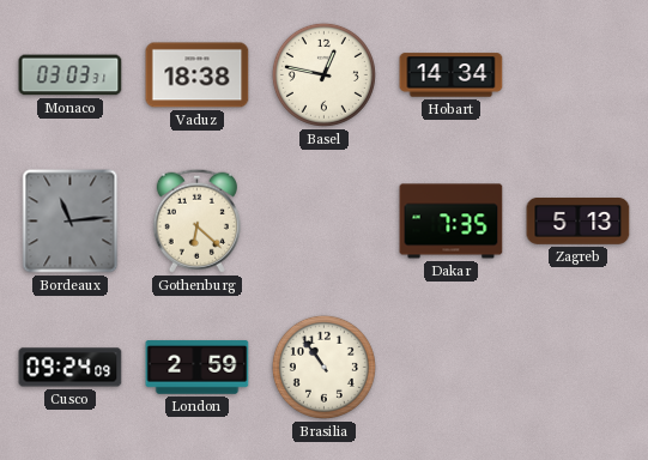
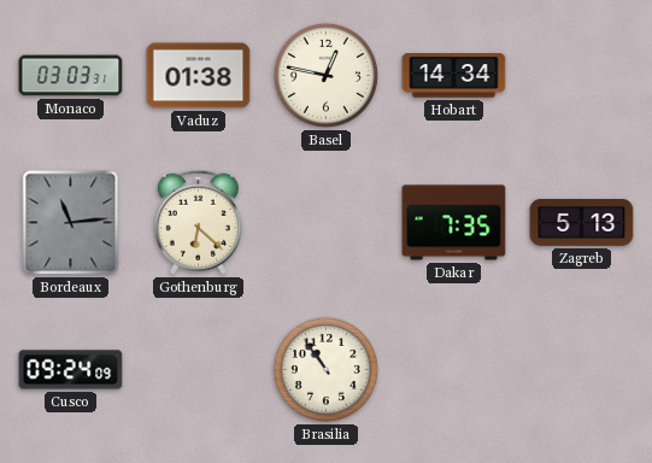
Vaduz: 18:38 -> 01:38 (199, 76)
London: 2:59 -> none (198, 368)
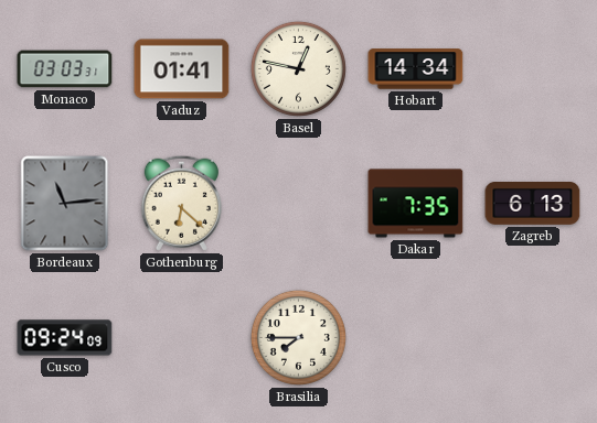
Vaduz: 01:38 -> 01:41 (182, 69)
Zagreb: 5:13 -> 6:13 (533, 204)
Brasilia: 10:54 -> 7:45 (298, 337)
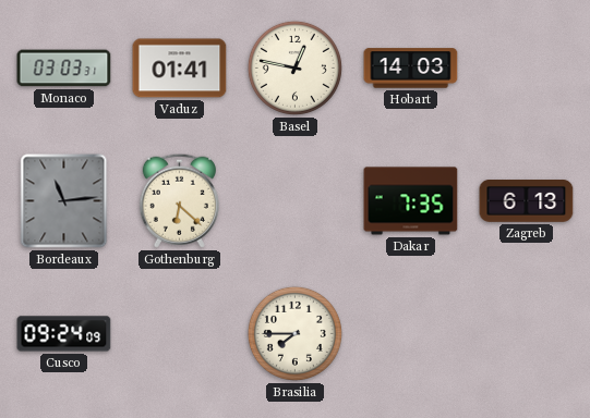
Hobart: 14:34 -> 14:03 (411, 69)
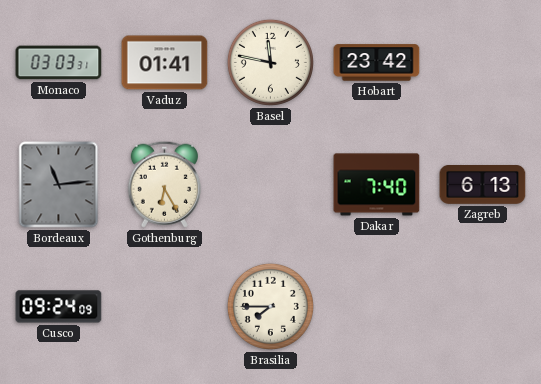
Basel: 12:47 -> 11:47 (270, 62)
Hobart: 14:03 -> 23:42 (377, 63)
Gothenburg: 6:22 -> 6:25 (164, 184)
Dakar: 7:35 -> 7:40 (377, 185)
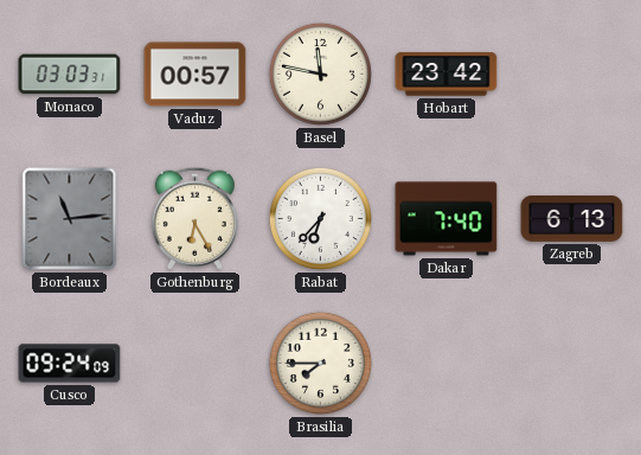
Vaduz: 01:41 -> 00:57 (195, 75)
Rabat: none -> 6:37 (320, 218)
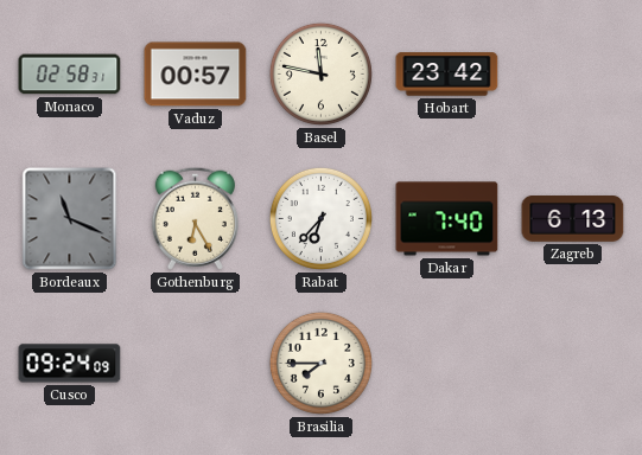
Monaco: 03:03 -> 02:58 (70, 75)
Bordeaux: 11:14 -> 11:19 (70, 219)
